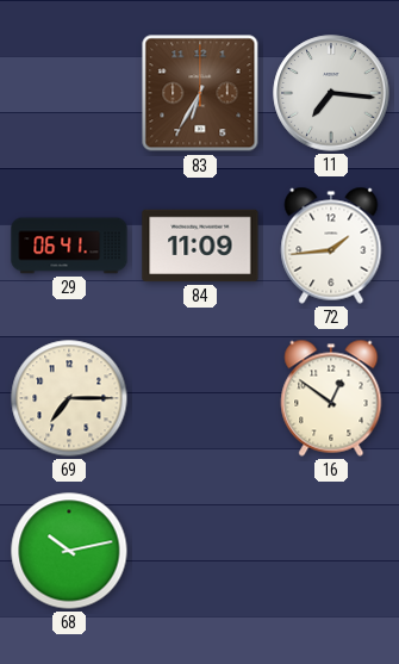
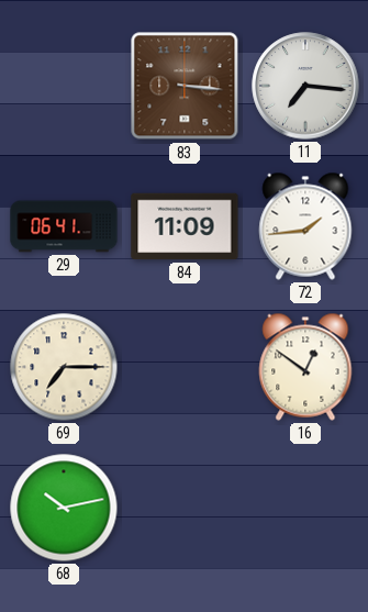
83: 6:35 -> 3:16 (185, 86)
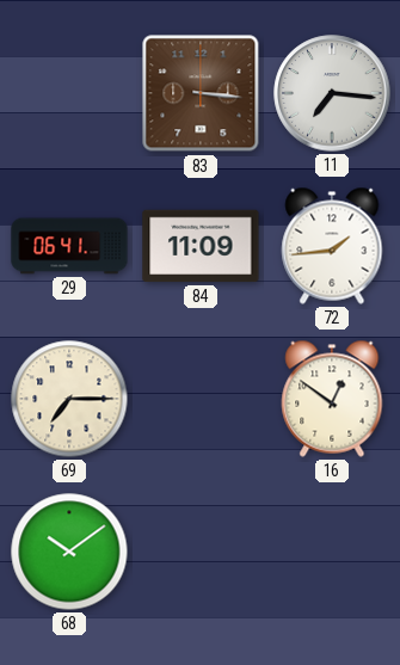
68: 10:13 -> 10:09 (69, 552)
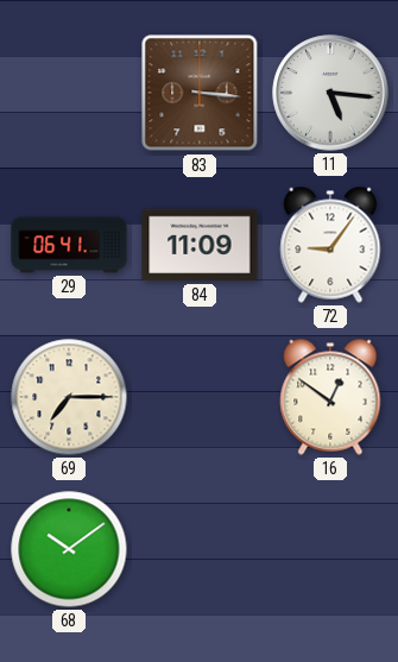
11: 7:16 -> 5:16 (330, 93)
72: 1:44 -> 9:06 (330, 245)
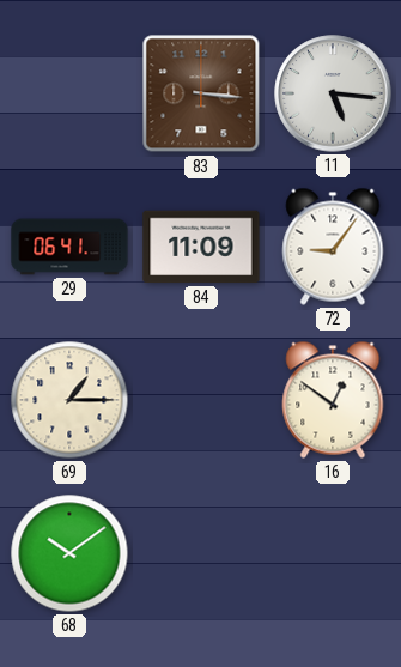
69: 7:15 -> 1:15 (69, 400)
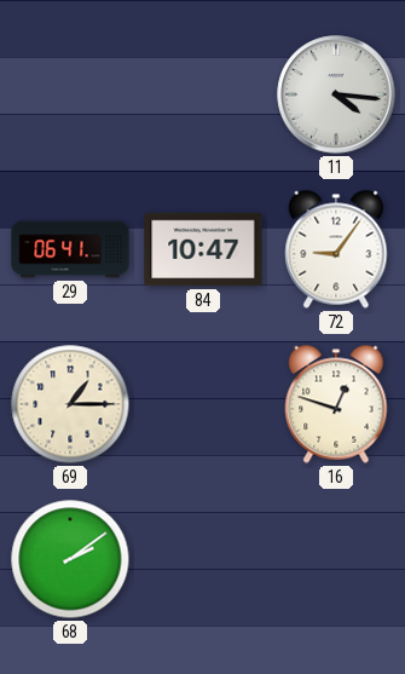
83: 3:16 -> none (201, 93)
11: 5:16 -> 4:16 (336, 94)
84: 11:09 -> 10:47 (203, 249)
16: 12:51 -> 12:48 (336, 404)
68: 10:09 -> 2:09 (70, 559)
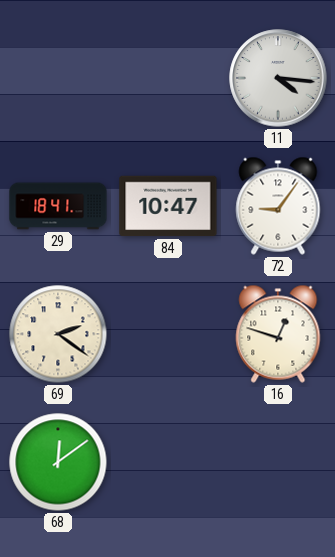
29: 06:41 -> 18:41 (58, 206)
69: 1:15 -> 2:21 (58, 334)
68: 2:09 -> 12:09 (58, 462)
